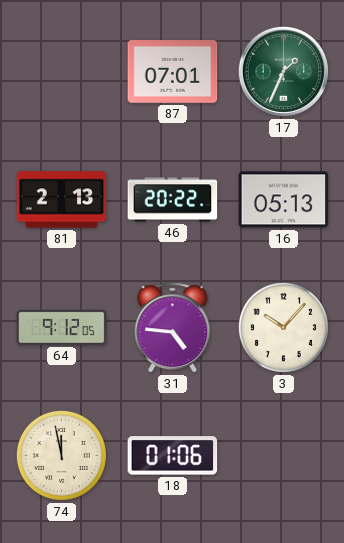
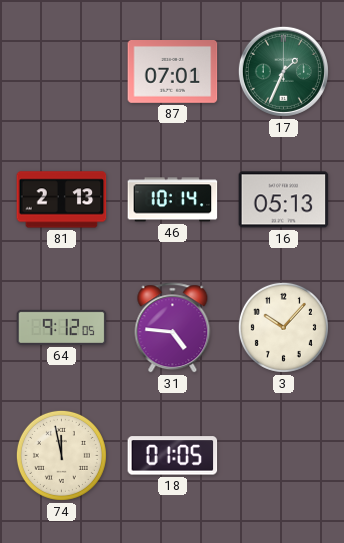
46: 20:22 -> 10:14 (173, 200)
18: 01:06 -> 01:05 (173, 456)
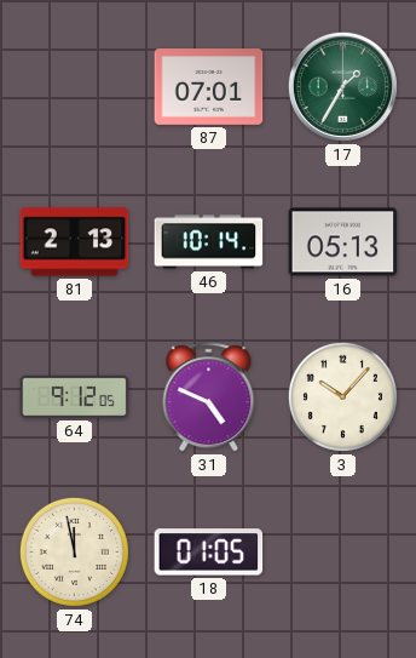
17: 1:34 -> 1:35 (342, 86)
31: 4:46 -> 4:49 (209, 397)
